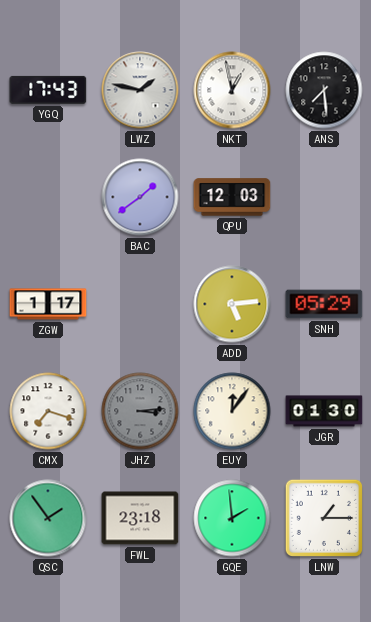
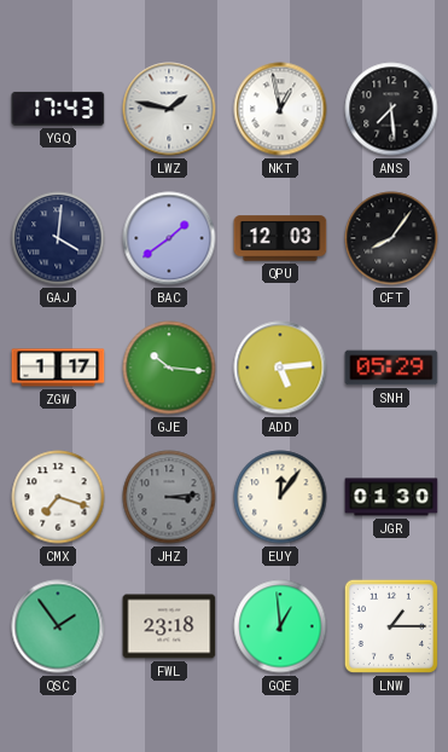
GAJ: none -> 4:01 (58, 238)
CFT: none -> 8:06 (391, 238)
GJE: none -> 10:16 (169, 368)
GQE: 1:59 -> 12:59 (280, 626)
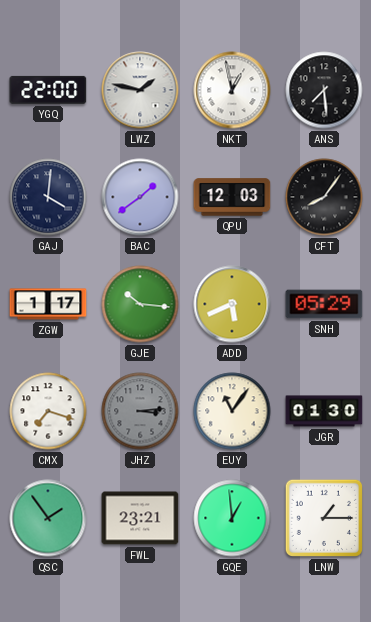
YGQ: 17:43 -> 22:00 (48, 90)
ADD: 5:14 -> 5:41 (232, 304)
EUY: 12:06 -> 11:06 (232, 411)
FWL: 23:18 -> 23:21 (140, 518)
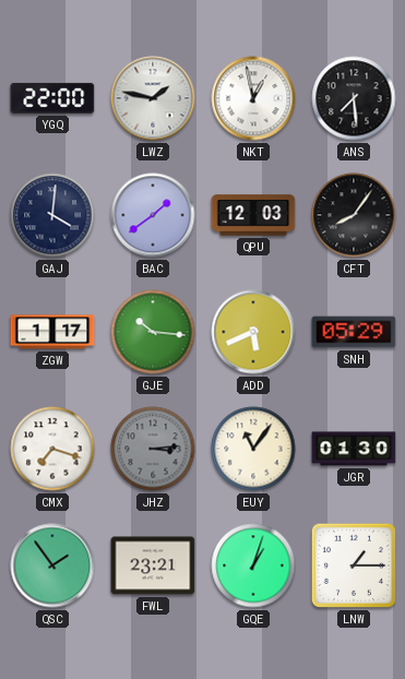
GQE: 12:59 -> 1:03 (253, 565)
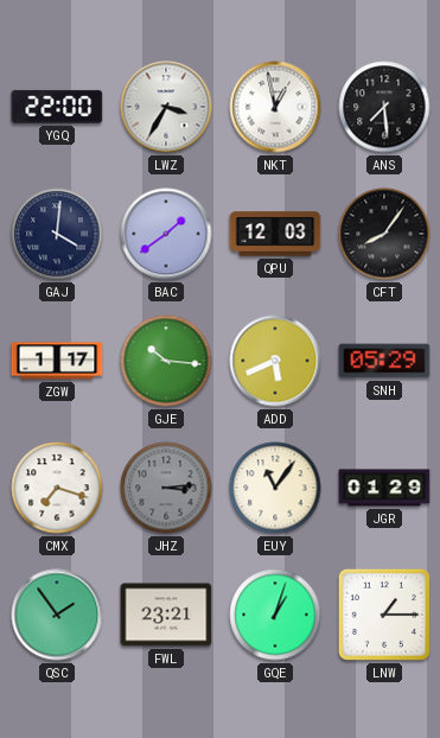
LWZ: 1:47 -> 3:35 (166, 107)
JGR: 01:30 -> 01:29 (384, 488)
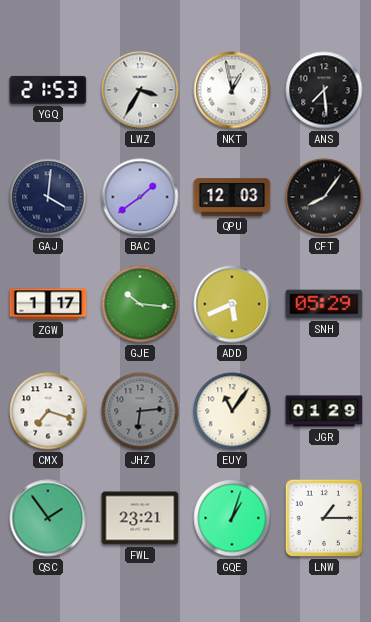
YGQ: 22:00 -> 21:53 (48, 90)
JHZ: 3:14 -> 6:14 (140, 411)
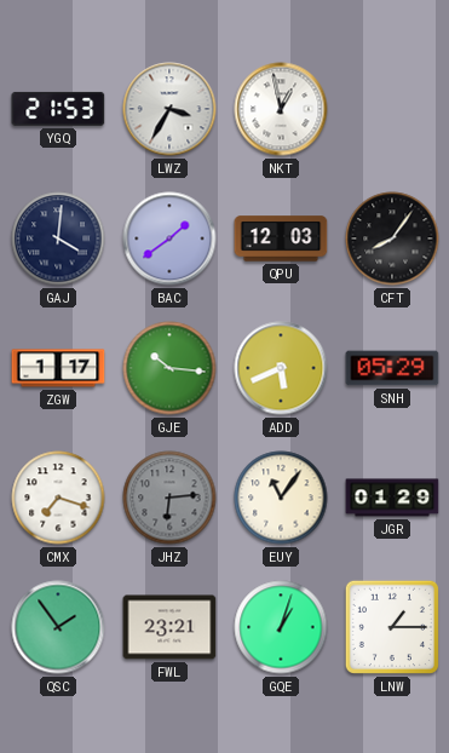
ANS: 7:29 -> none (324, 90)
